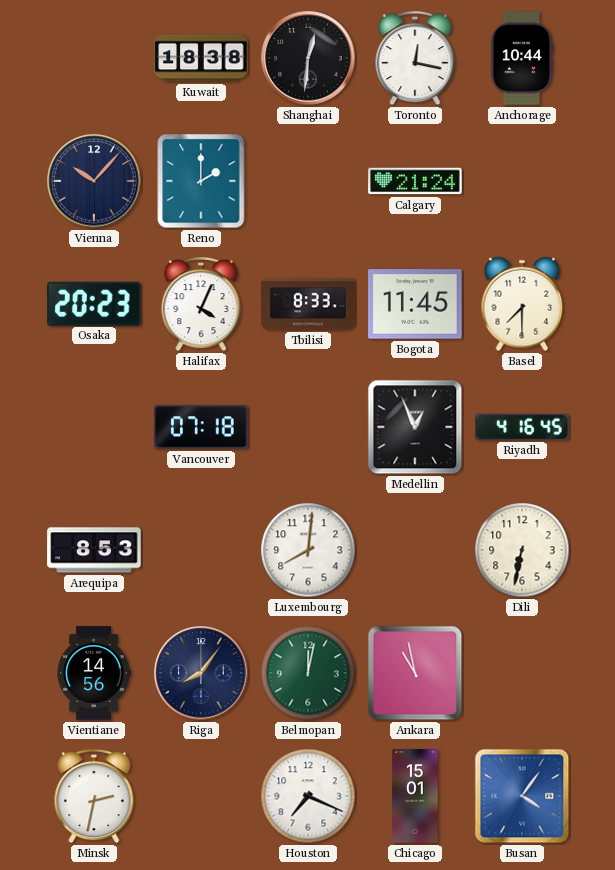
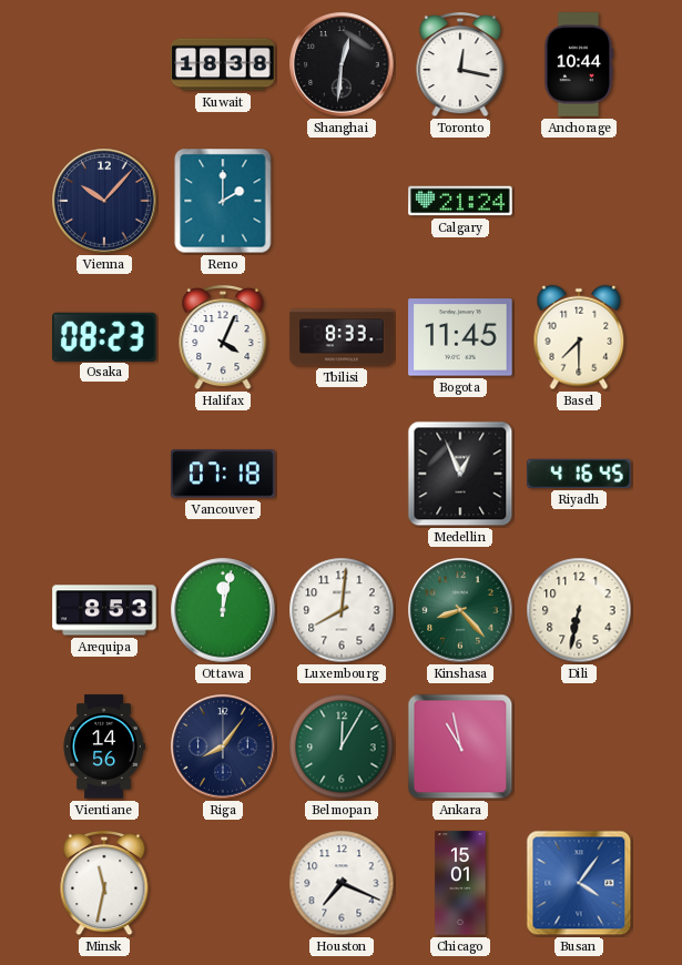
Osaka: 20:23 -> 08:23 (104, 336)
Ottawa: none -> 12:02 (223, 610)
Kinshasa: none -> 8:23 (460, 610)
Belmopan: 12:02 -> 12:05 (342, 746)
Minsk: 2:32 -> 11:32 (104, 883)
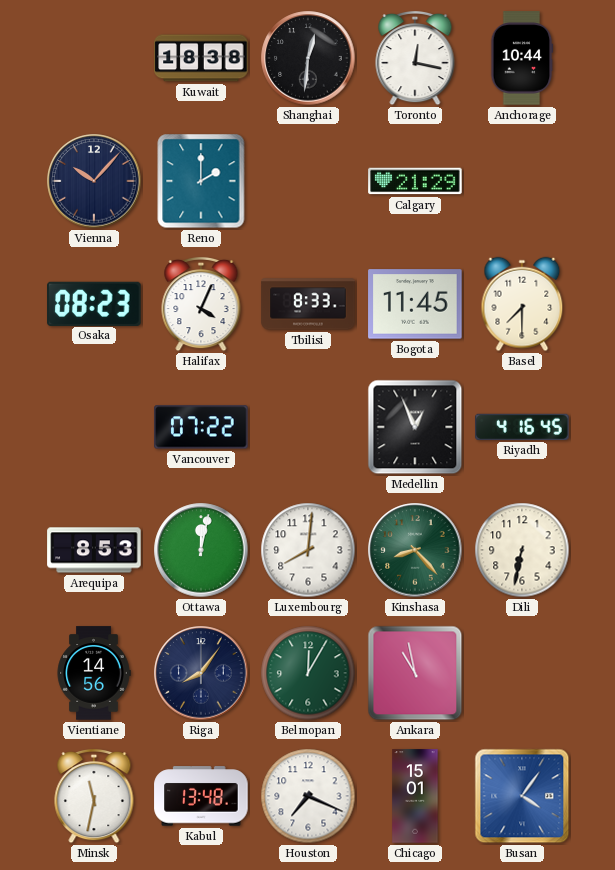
Calgary: 21:24 -> 21:29 (415, 181)
Vancouver: 07:18 -> 07:22 (201, 427)
Kabul: none -> 13:48 (201, 796)
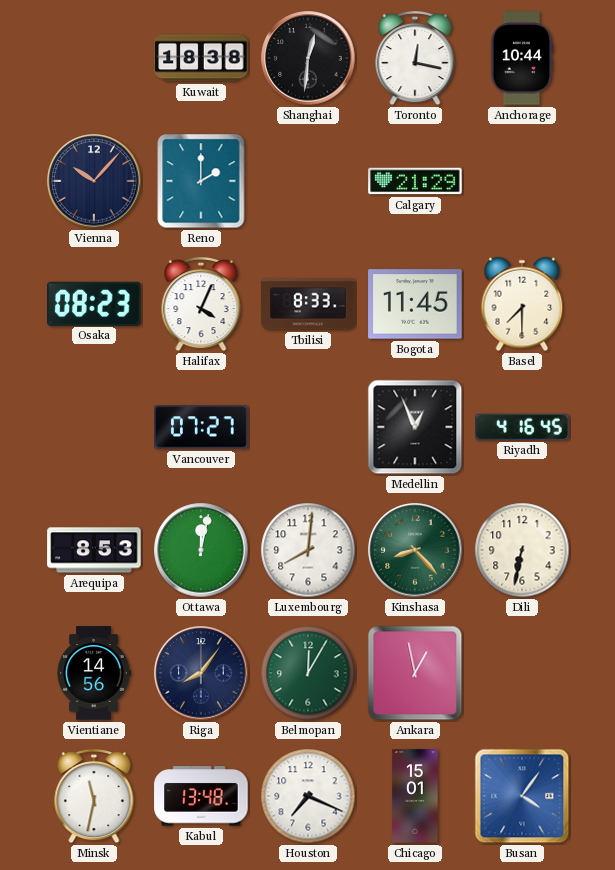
Vancouver: 07:22 -> 07:27 (201, 427)
Ankara: 10:58 -> 12:58 (415, 673)
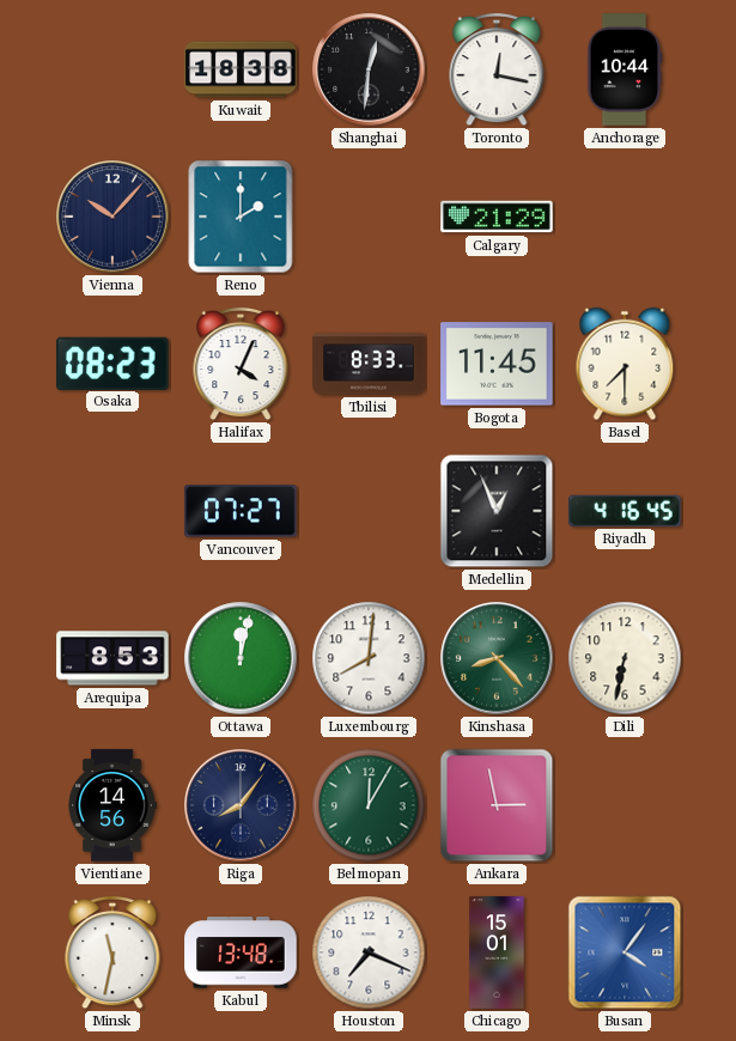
Ankara: 12:58 -> 2:58 (497, 805)
